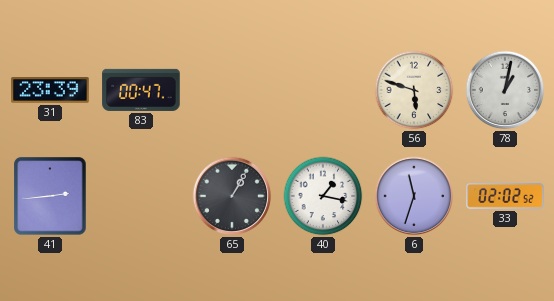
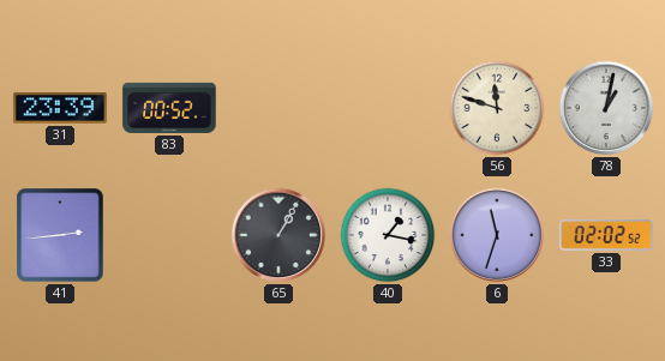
83: 00:47 -> 00:52 (169, 108)
56: 5:48 -> 11:48 (497, 108)
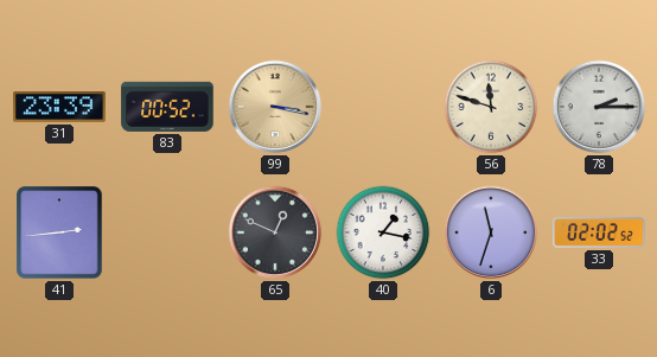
99: none -> 3:17 (275, 107)
78: 1:02 -> 2:15 (599, 107)
65: 1:05 -> 12:49 (275, 232)
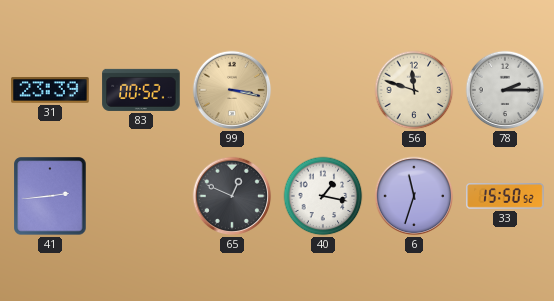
33: 02:02 -> 15:50 (505, 196)
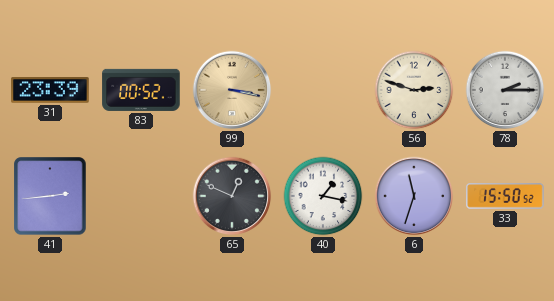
56: 11:48 -> 2:48 (414, 90)
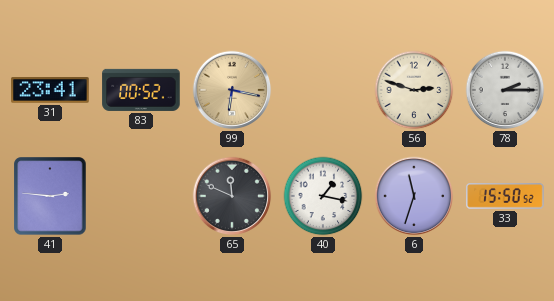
31: 23:39 -> 23:41 (50, 90)
99: 3:17 -> 6:17 (232, 90)
41: 2:44 -> 2:46 (50, 196)
65: 12:49 -> 11:49 (232, 196)
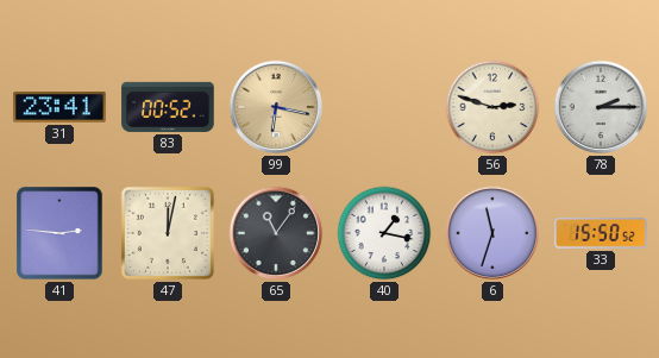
47: none -> 12:02 (168, 233)
65: 11:49 -> 11:06 (276, 233)
